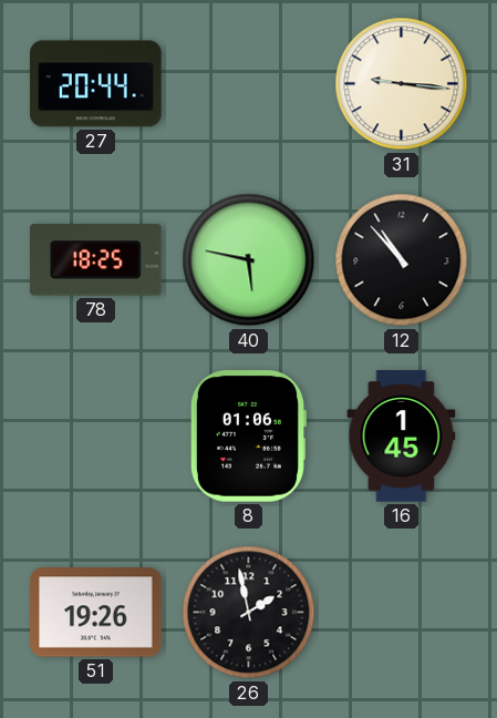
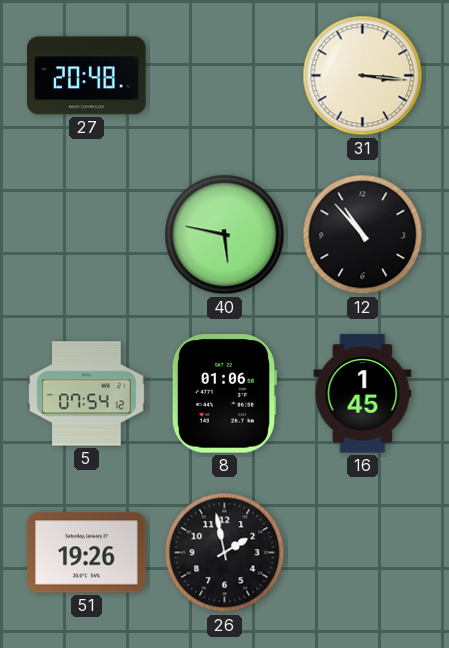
27: 20:44 -> 20:48 (87, 76)
31: 9:16 -> 3:16 (363, 76)
78: 18:25 -> none (96, 260)
5: none -> 07:54 (87, 394)
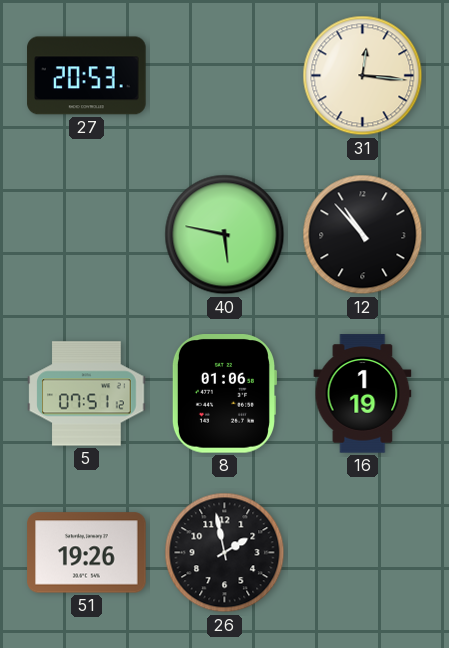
27: 20:48 -> 20:53 (87, 76)
31: 3:16 -> 12:16 (363, 76)
5: 07:54 -> 07:51 (87, 394)
16: 1:45 -> 1:19 (363, 394)
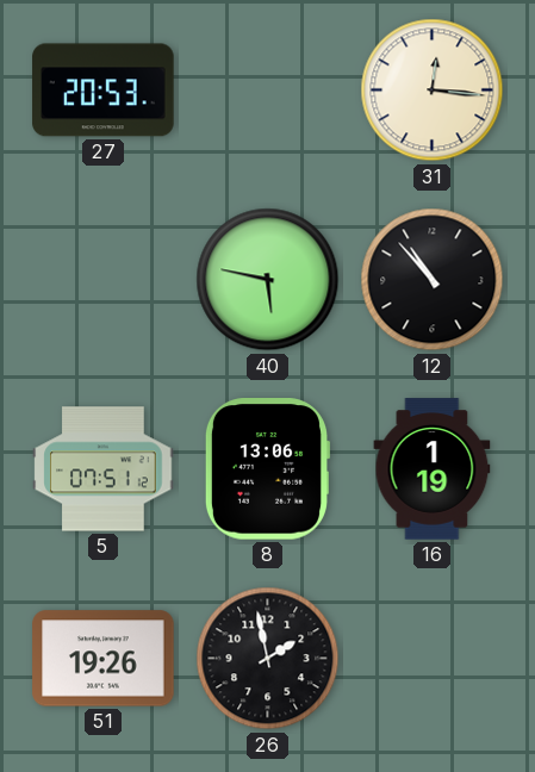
8: 01:06 -> 13:06 (266, 469)
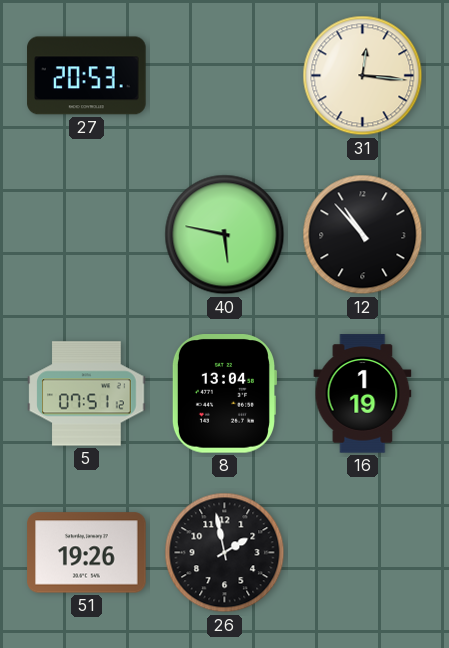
8: 13:06 -> 13:04 (223, 394)
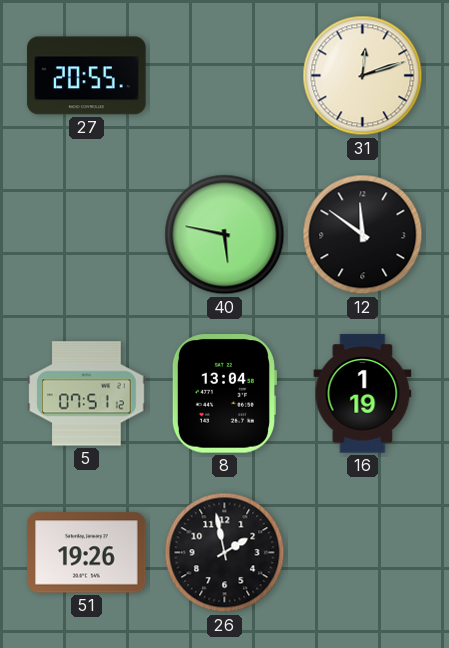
27: 20:53 -> 20:55 (87, 76)
31: 12:16 -> 12:12 (363, 76)
12: 10:53 -> 11:51 (363, 235)
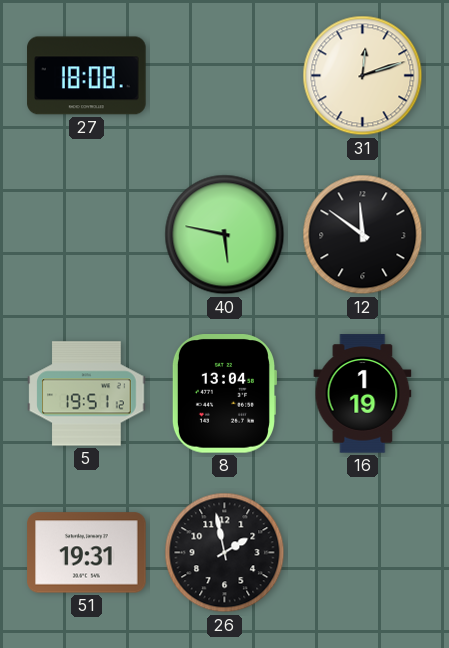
27: 20:55 -> 18:08 (87, 76)
5: 07:51 -> 19:51 (87, 394)
51: 19:26 -> 19:31 (87, 553)
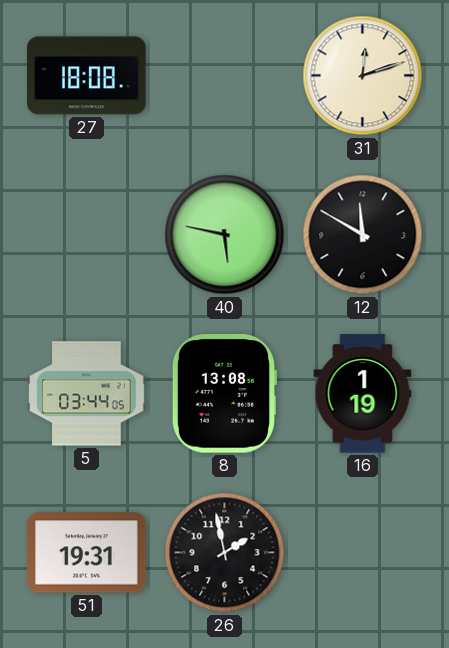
12: 11:51 -> 11:50 (363, 235)
5: 19:51 -> 03:44 (87, 394)
8: 13:04 -> 13:08 (223, 394)
